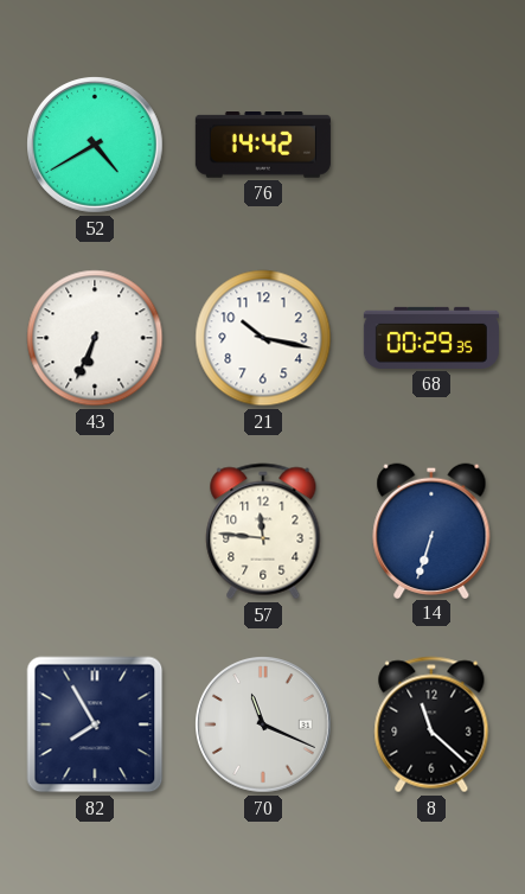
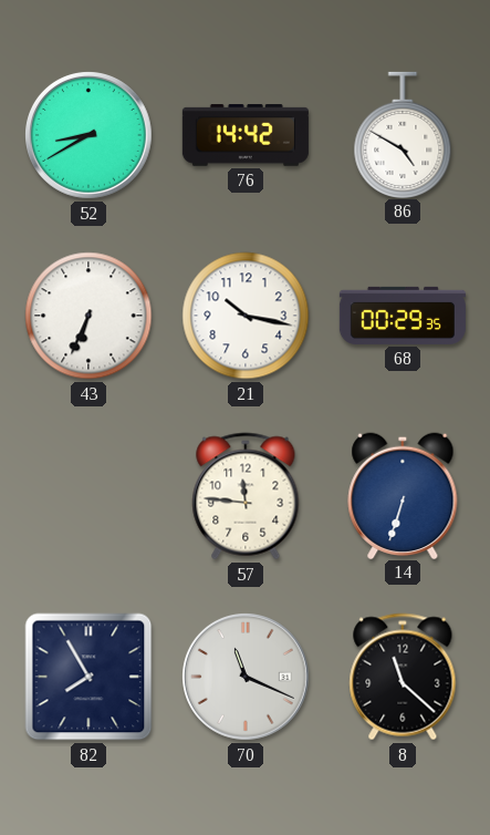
52: 4:40 -> 8:40 (90, 136)
86: none -> 4:50 (403, 134)
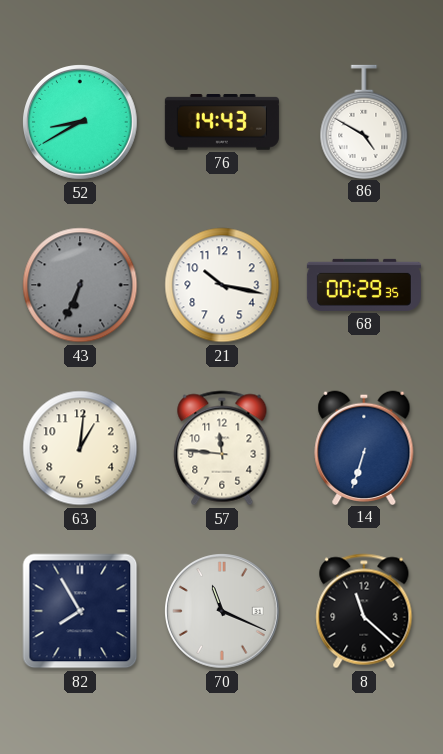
76: 14:42 -> 14:43 (222, 123)
43 dial: white -> grey (80, 285)
63: none -> 1:01 (80, 448)
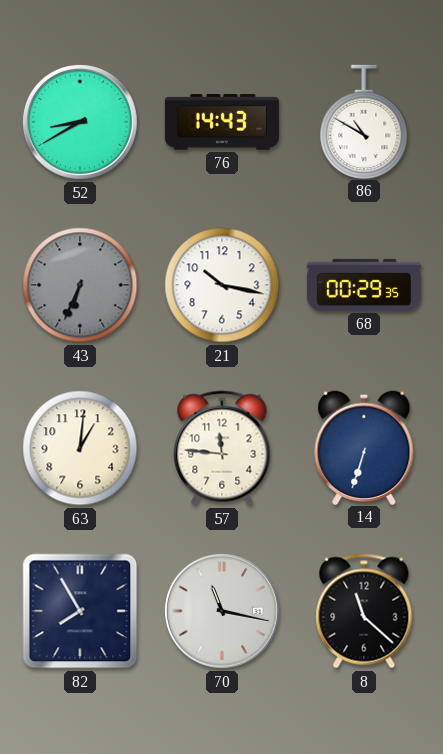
86: 4:50 -> 10:50 (364, 121)
70: 11:19 -> 11:17 (223, 612)
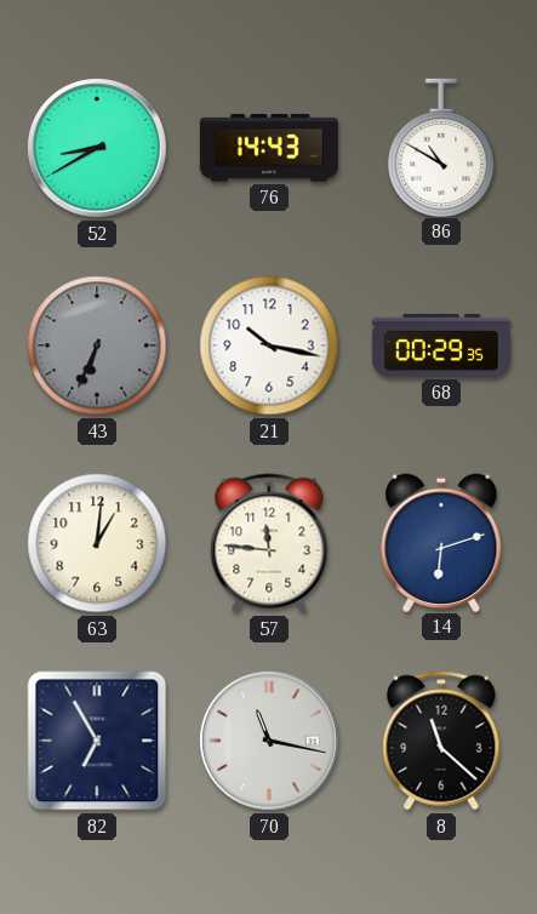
14: 6:33 -> 6:12 (441, 542)
82: 7:55 -> 6:55 (97, 741)
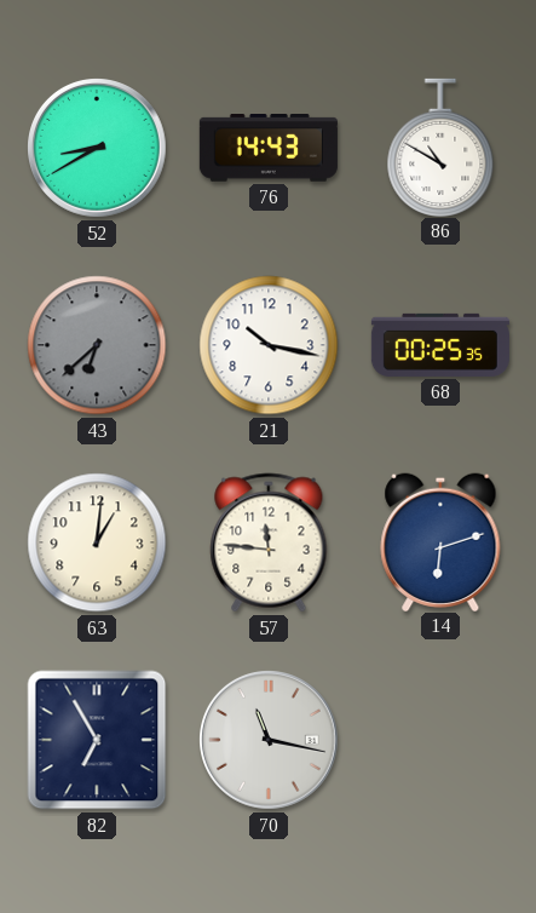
43: 6:34 -> 6:38 (97, 345)
68: 00:29 -> 00:25 (440, 345)
8: 11:22 -> none (441, 741)
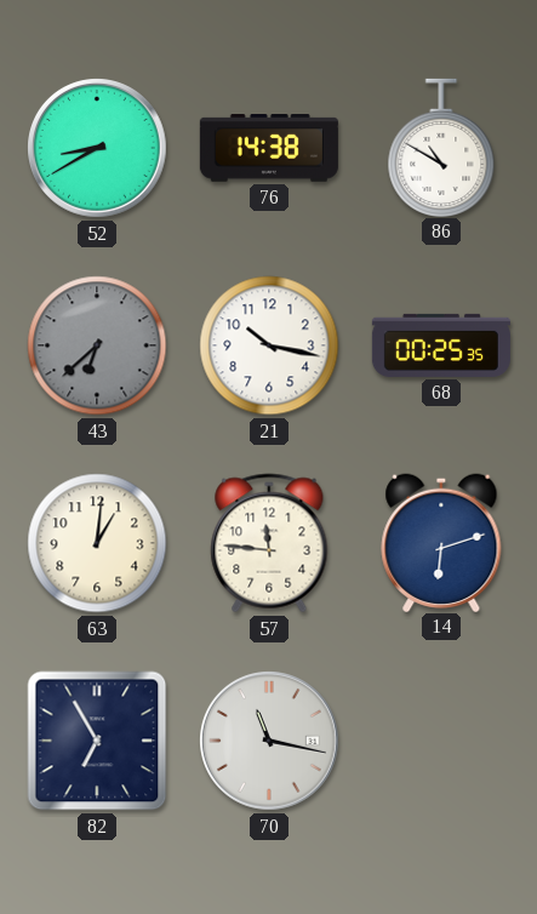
76: 14:43 -> 14:38 (269, 149)
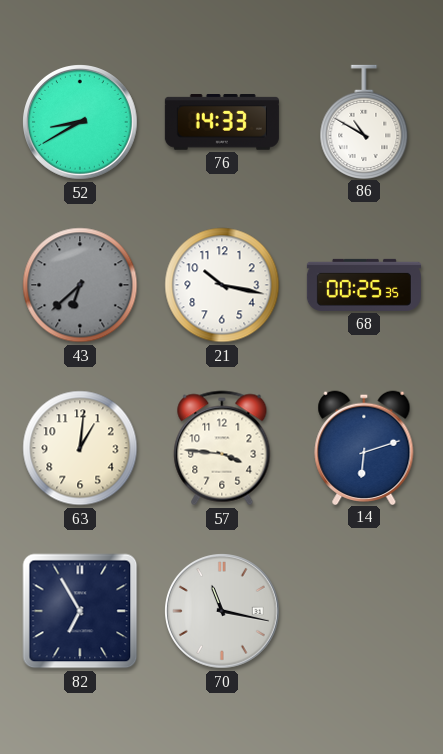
76: 14:38 -> 14:33 (222, 123)
57: 11:46 -> 3:46 (222, 448)
